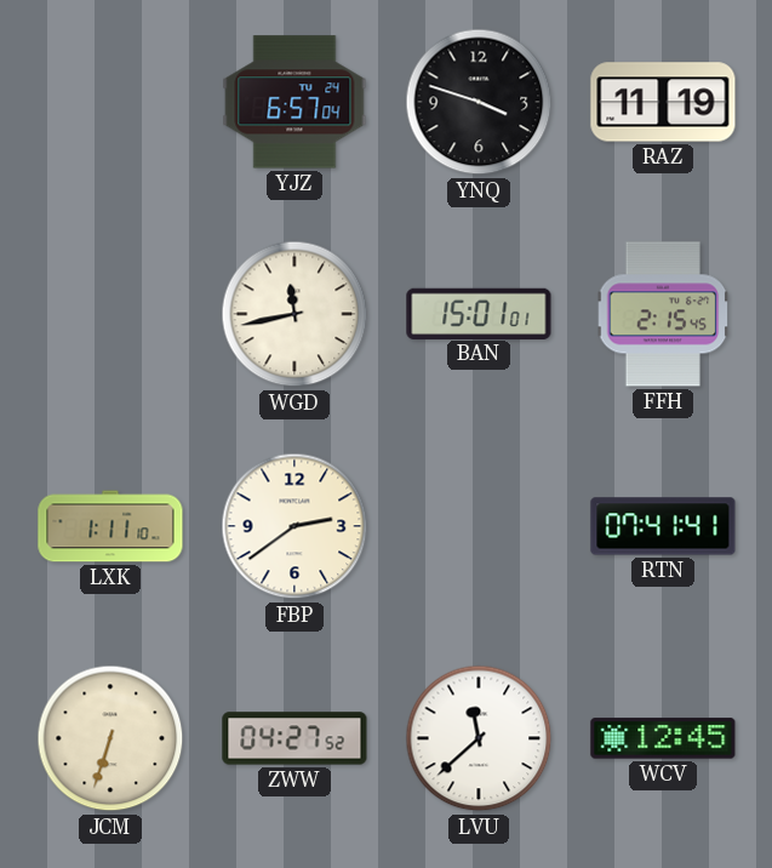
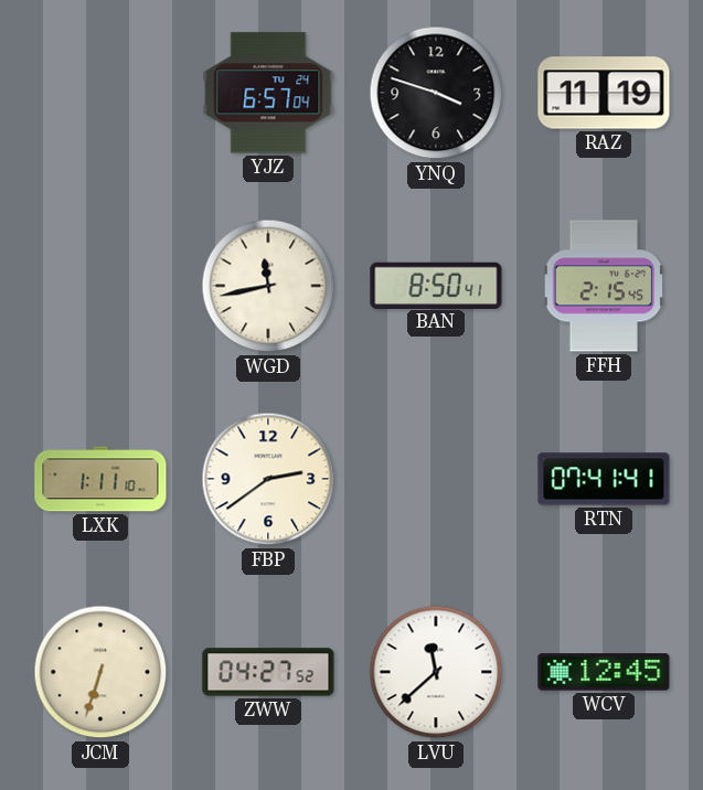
BAN: 15:01 -> 8:50 (436, 285)
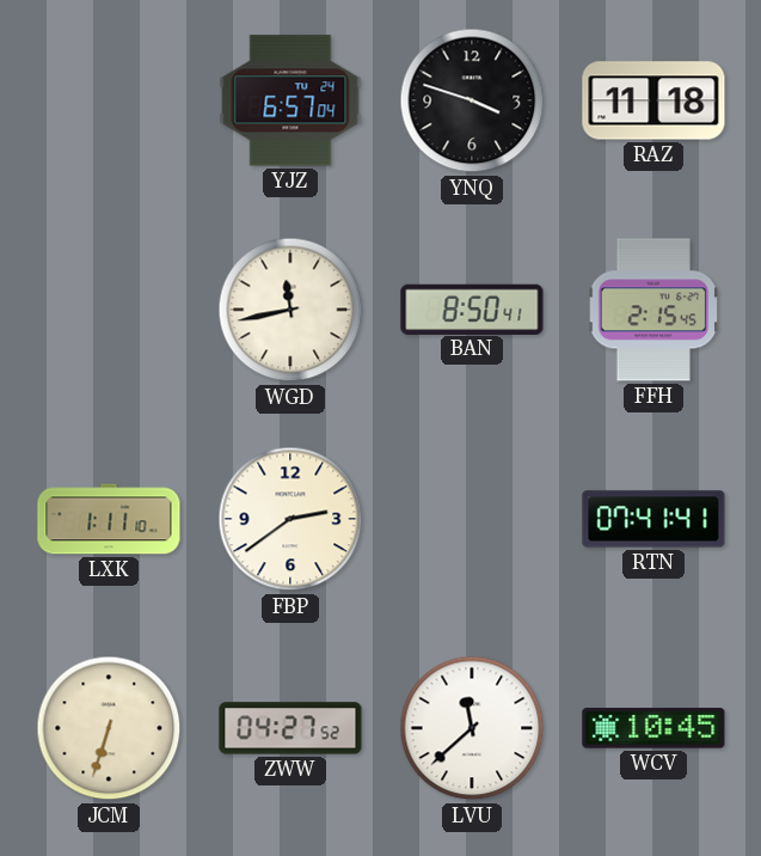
RAZ: 11:19 -> 11:18 (653, 100)
WCV: 12:45 -> 10:45 (653, 728)
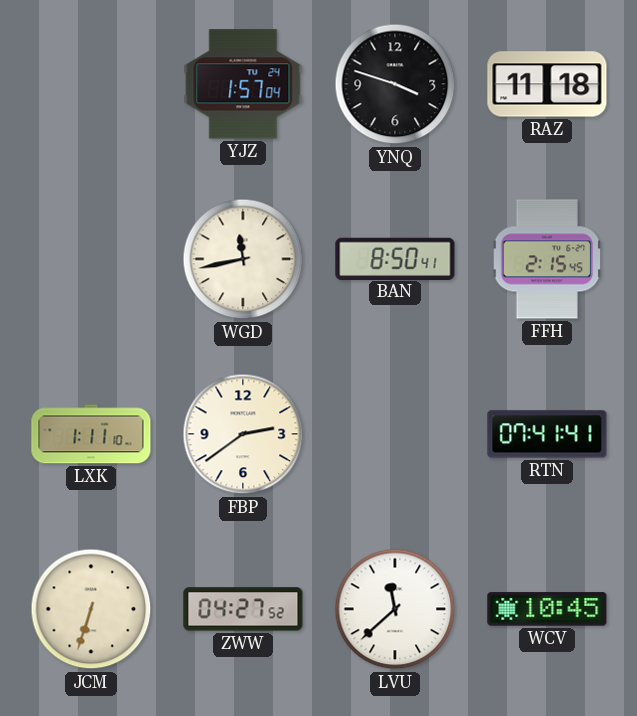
YJZ: 6:57 -> 1:57 (243, 84)
